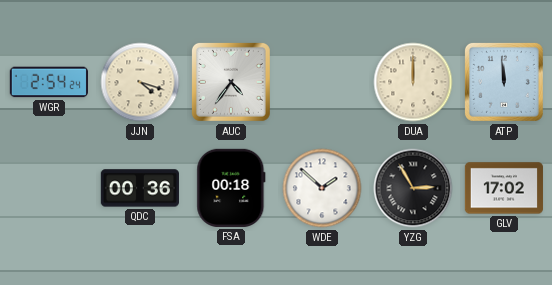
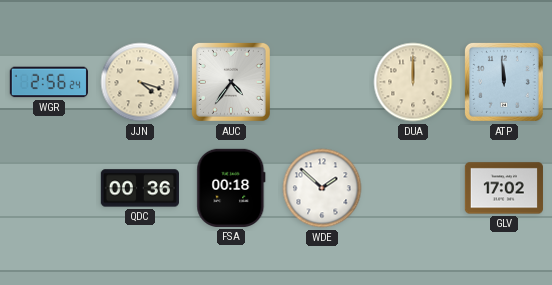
WGR: 2:54 -> 2:56 (49, 82)
YZG: 2:55 -> none (413, 188)
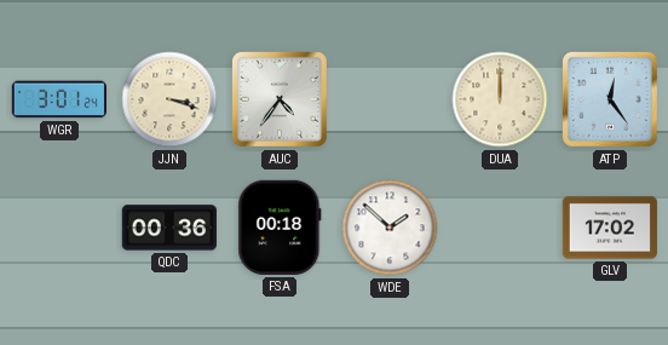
WGR: 2:56 -> 3:01 (59, 99)
JJN: 4:18 -> 3:18 (169, 99)
ATP: 11:59 -> 12:24 (610, 99)
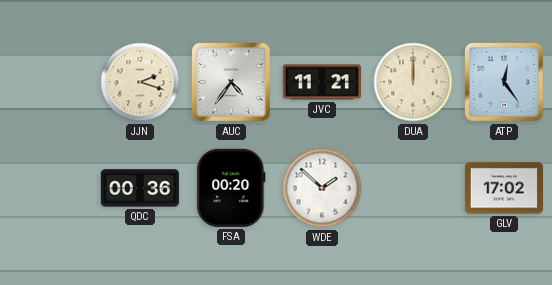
WGR: 3:01 -> none (59, 99)
JJN: 3:18 -> 2:18 (140, 82)
JVC: none -> 11:21 (321, 82)
FSA: 00:18 -> 00:20 (231, 188)
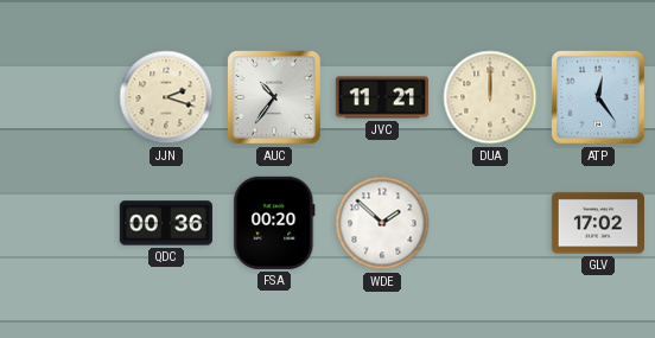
AUC: 4:36 -> 10:36 (274, 97)
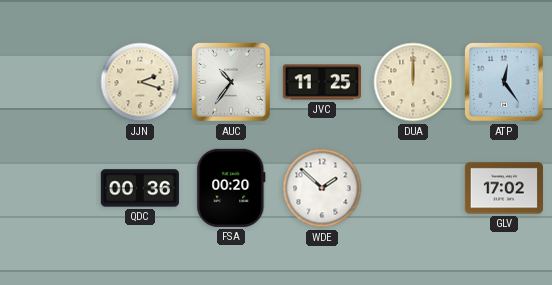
JVC: 11:21 -> 11:25 (321, 82)
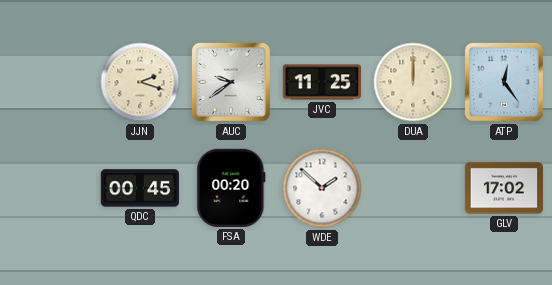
AUC: 10:36 -> 9:39 (231, 82)
QDC: 00:36 -> 00:45 (140, 188)
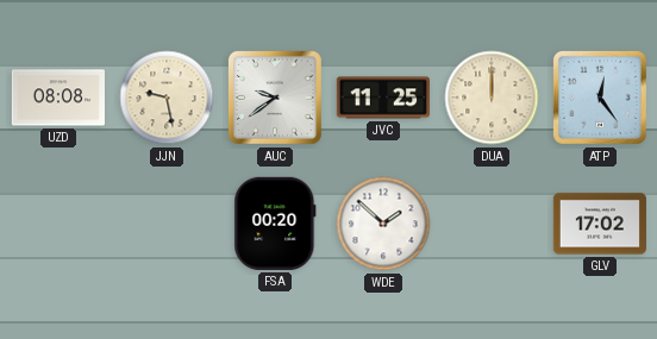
UZD: none -> 08:08 (57, 98)
JJN: 2:18 -> 9:28 (167, 98)
QDC: 00:45 -> none (140, 188)
